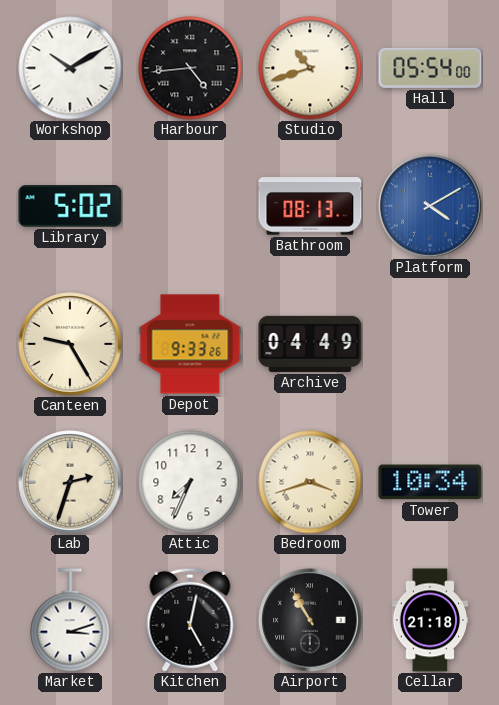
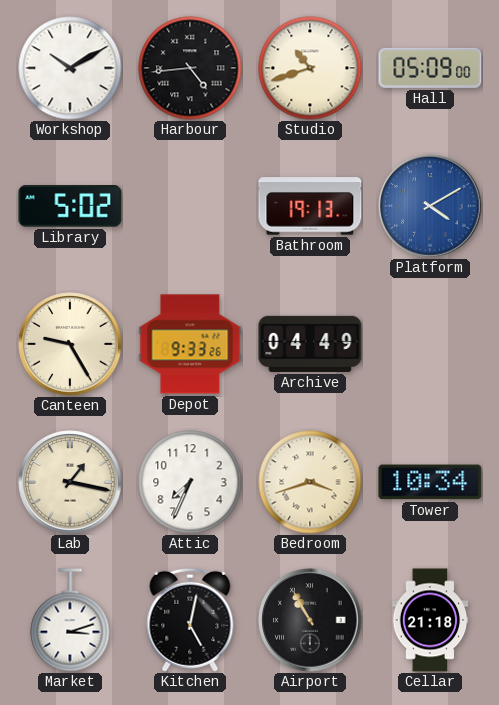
Hall: 05:54 -> 05:09 (430, 68)
Bathroom: 08:13 -> 19:13 (310, 206)
Lab: 2:33 -> 1:17 (70, 482)
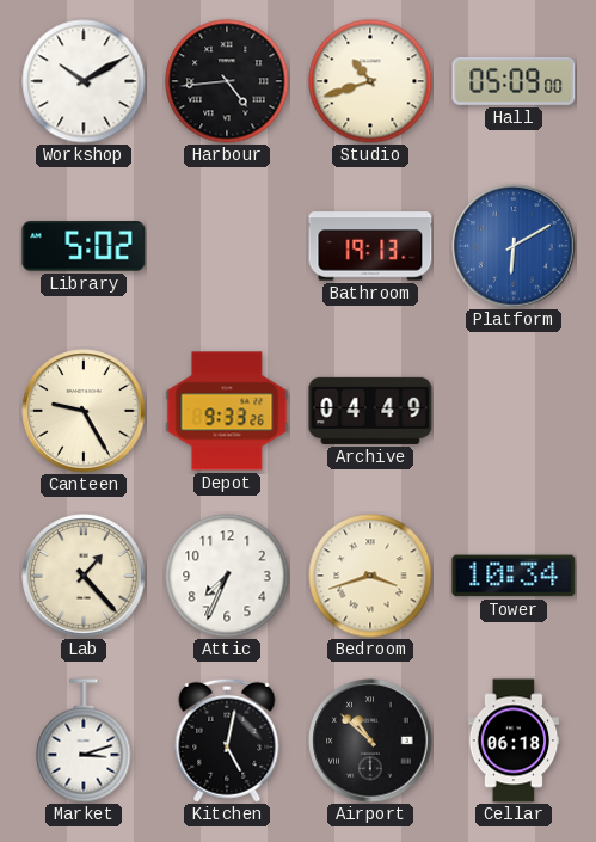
Platform: 4:10 -> 6:10 (514, 246)
Lab: 1:17 -> 1:23 (84, 576)
Airport: 10:55 -> 10:52 (370, 740)
Cellar: 21:18 -> 06:18 (514, 740)
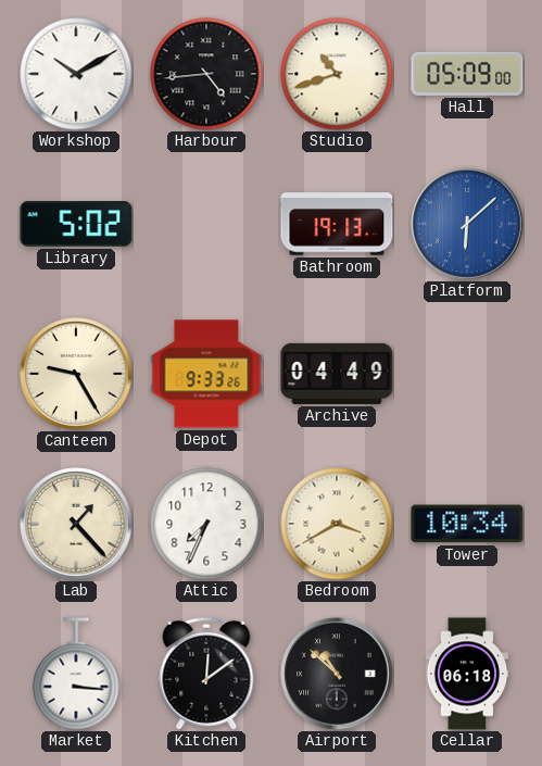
Platform: 6:10 -> 6:08 (467, 224)
Bedroom: 3:42 -> 3:40 (337, 524)
Market: 3:12 -> 3:16 (76, 674)
Kitchen: 5:02 -> 12:09 (206, 674)
